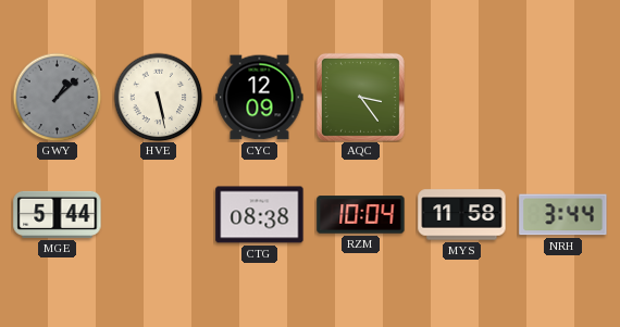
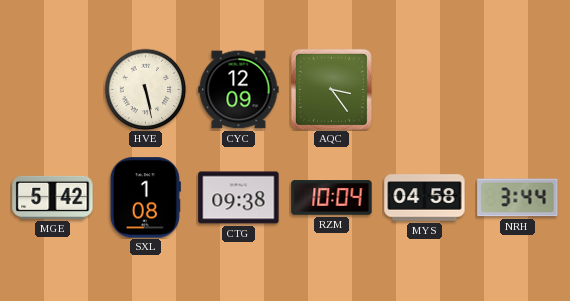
GWY: 1:08 -> none (57, 97)
MGE: 5:44 -> 5:42 (53, 197)
SXL: none -> 1:08 (145, 198)
CTG: 08:38 -> 09:38 (239, 198)
MYS: 11:58 -> 04:58 (425, 198)
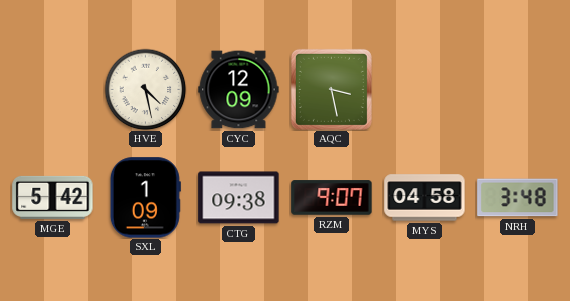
HVE: 5:28 -> 4:28 (145, 89)
AQC: 3:24 -> 3:28 (331, 89)
SXL: 1:08 -> 1:09 (145, 198)
RZM: 10:04 -> 9:07 (332, 198)
NRH: 3:44 -> 3:48 (518, 198)
